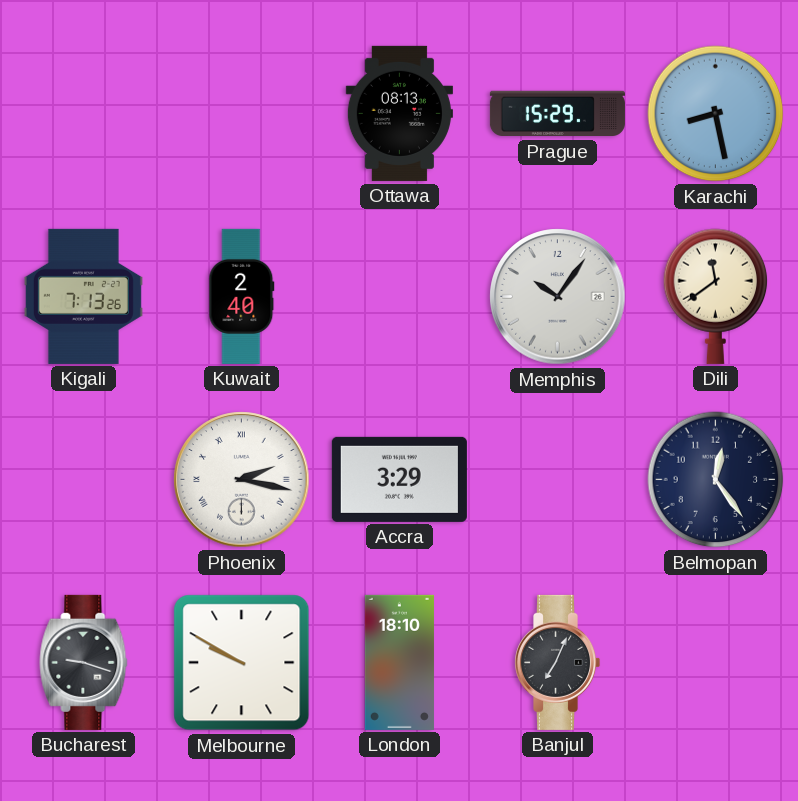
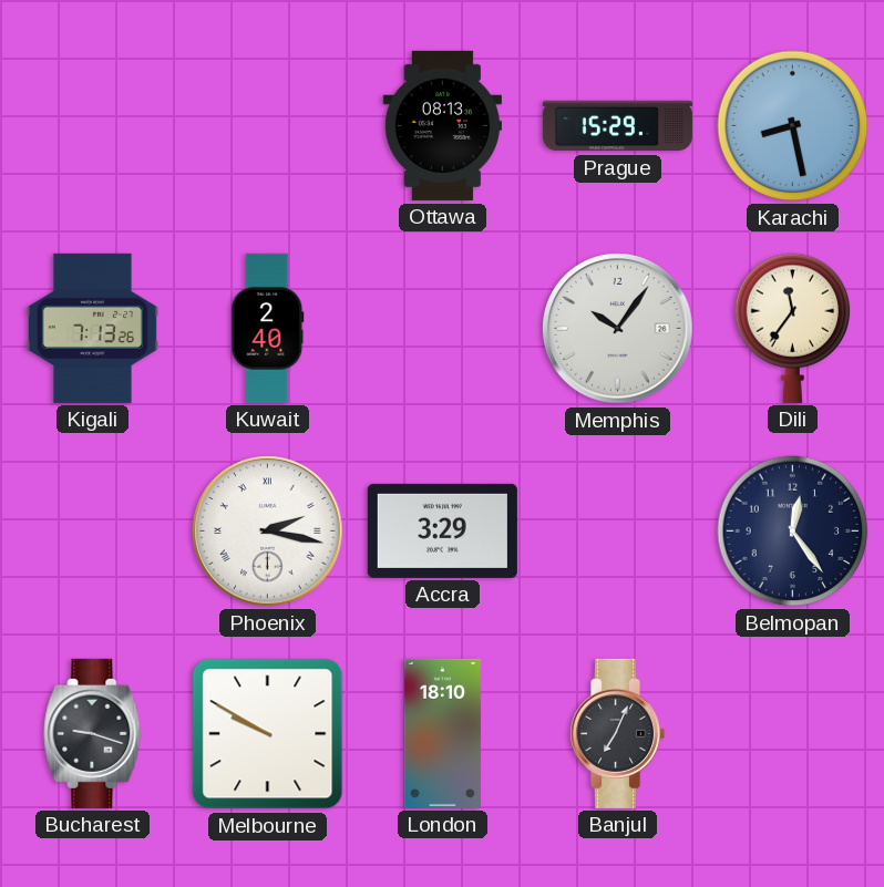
Dili: 11:39 -> 11:36 (793, 328)
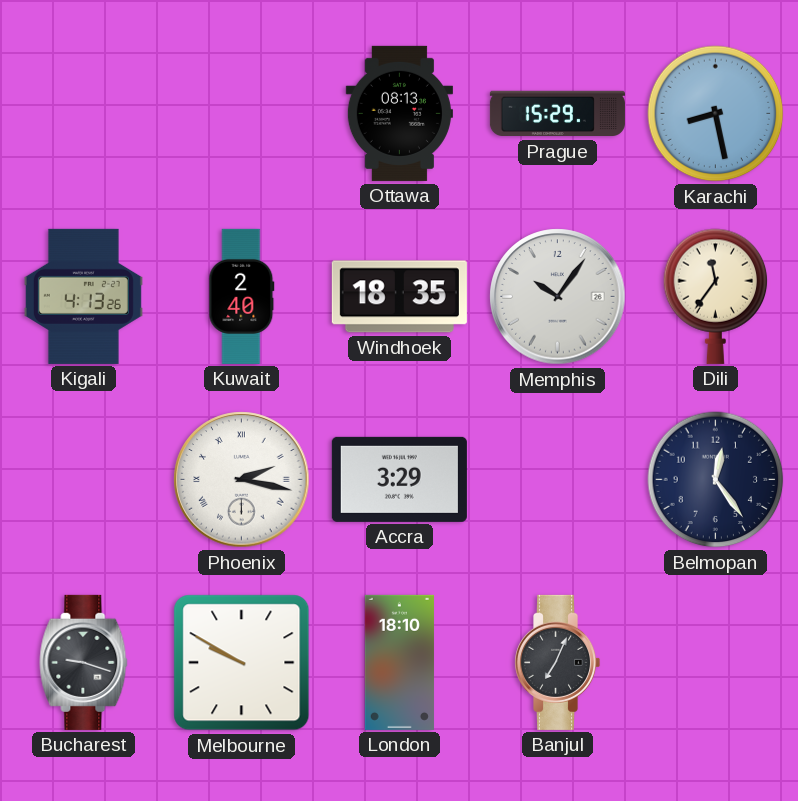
Kigali: 7:13 -> 4:13 (83, 296)
Windhoek: none -> 18:35 (399, 297)
